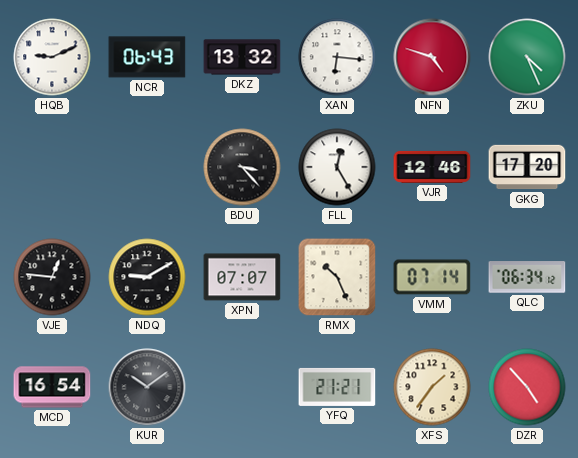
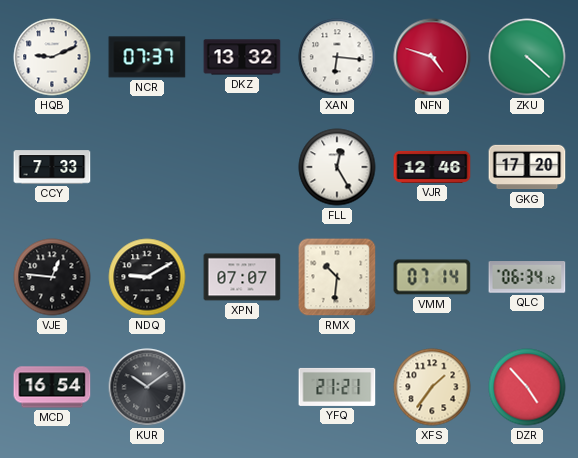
NCR: 06:43 -> 07:37 (147, 57)
ZKU: 4:26 -> 4:22 (527, 57)
CCY: none -> 7:33 (52, 167)
BDU: 3:23 -> none (242, 167)
RMX: 10:26 -> 10:31 (337, 277)
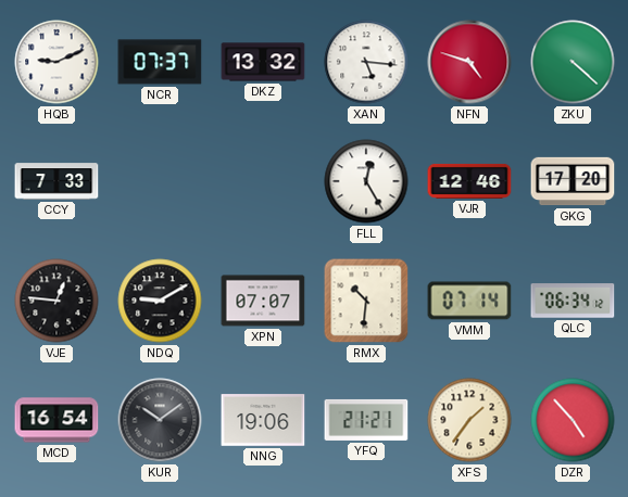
XAN: 6:16 -> 5:16 (366, 62)
NNG: none -> 19:06 (263, 420)
